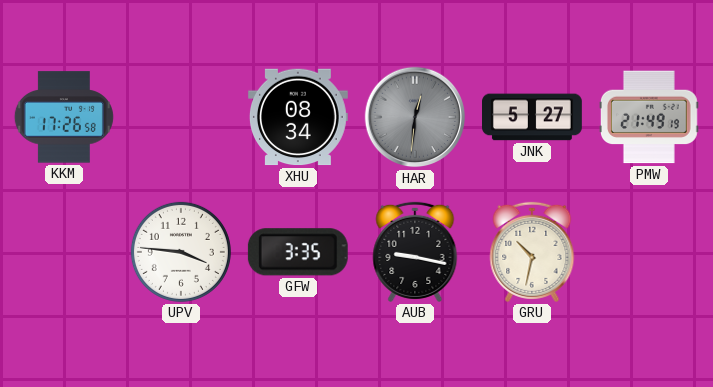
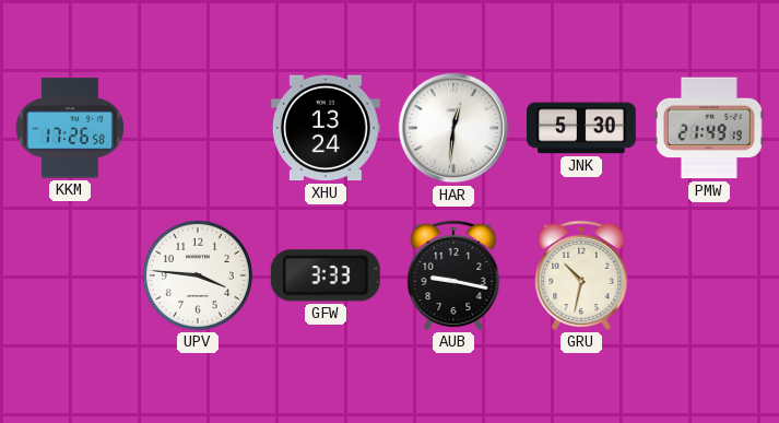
XHU: 08:34 -> 13:24 (326, 128)
HAR dial: grey -> white (453, 128)
JNK: 5:27 -> 5:30 (582, 128)
GFW: 3:35 -> 3:33 (326, 275)
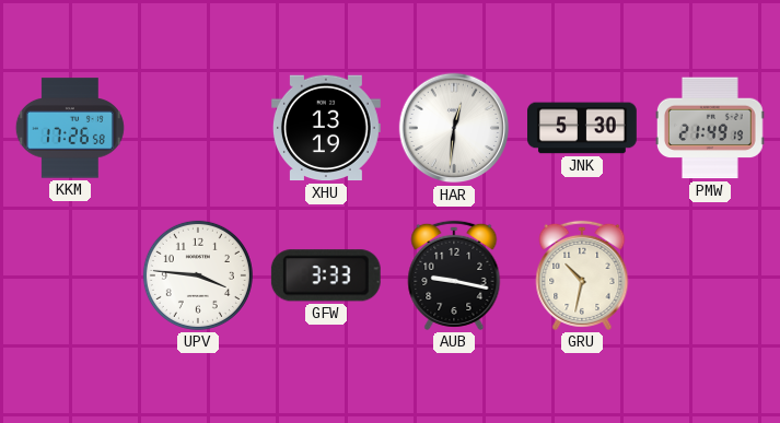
XHU: 13:24 -> 13:19 (326, 128)
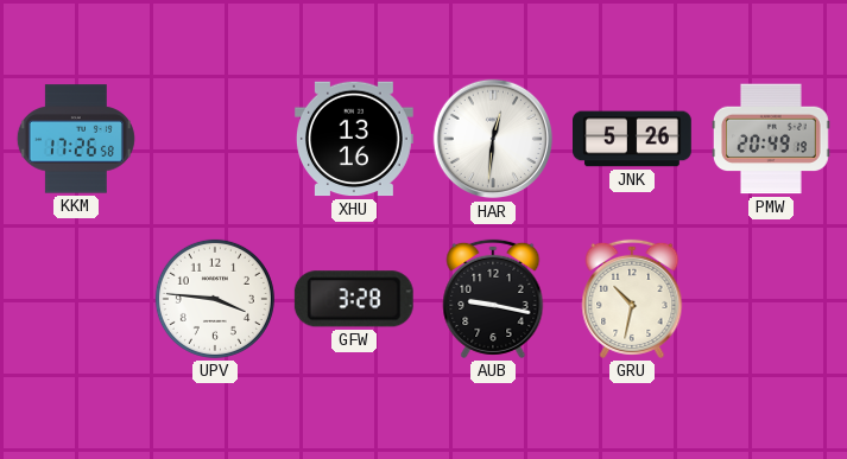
XHU: 13:19 -> 13:16 (354, 139)
JNK: 5:30 -> 5:26 (633, 139)
PMW: 21:49 -> 20:49 (771, 139)
GFW: 3:33 -> 3:28 (354, 299)
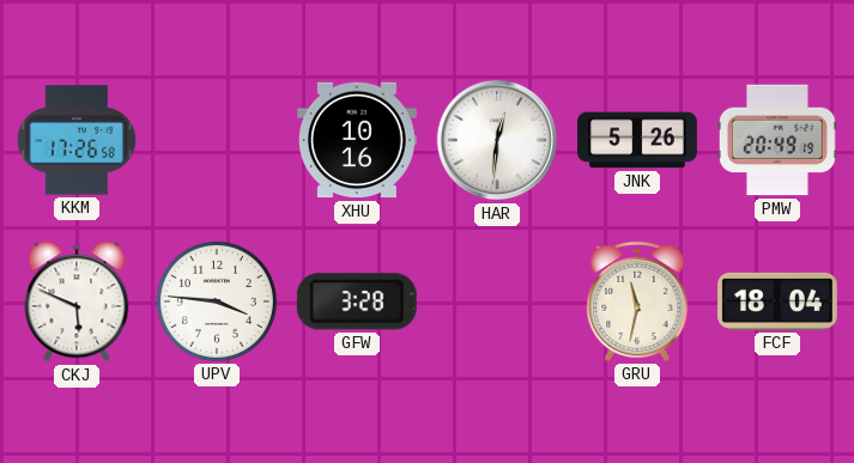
XHU: 13:16 -> 10:16 (357, 140)
CKJ: none -> 5:49 (77, 301)
AUB: 9:17 -> none (493, 299)
GRU: 10:32 -> 11:32 (637, 301)
FCF: none -> 18:04 (779, 301)
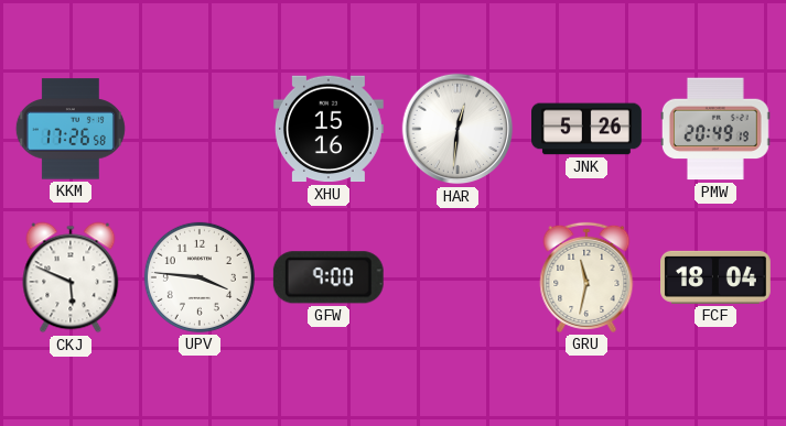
XHU: 10:16 -> 15:16 (329, 129)
GFW: 3:28 -> 9:00 (329, 277)
